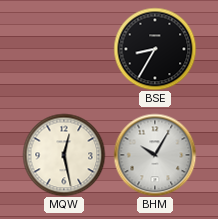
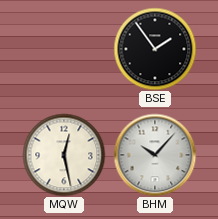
BSE: 8:35 -> 1:54 (155, 49)
BHM: 10:05 -> 10:07 (155, 155)
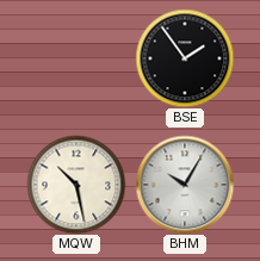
MQW: 12:28 -> 10:28 (76, 185)
BHM: 10:07 -> 10:05 (185, 185)
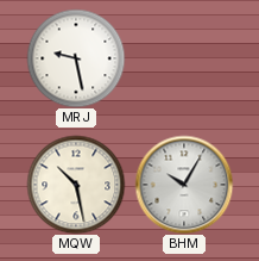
MRJ: none -> 9:28 (76, 58)
BSE: 1:54 -> none (185, 58)
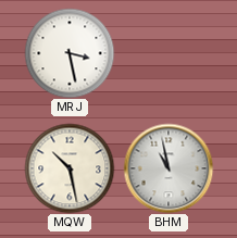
MRJ: 9:28 -> 3:28 (70, 53)
BHM: 10:05 -> 10:58 (169, 168)
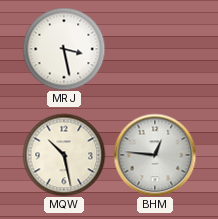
BHM: 10:58 -> 12:46 (155, 155)
